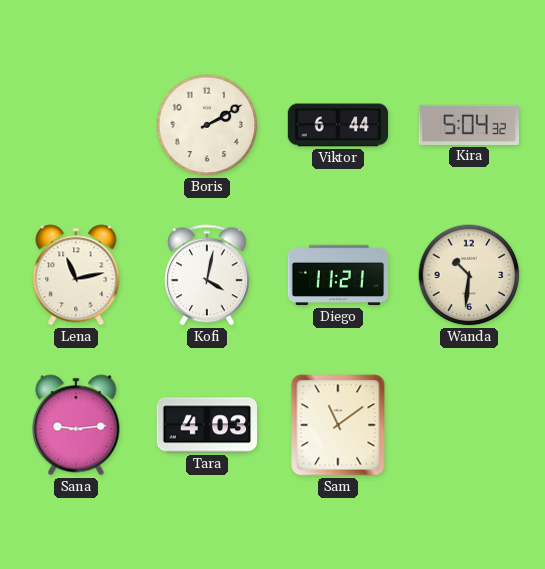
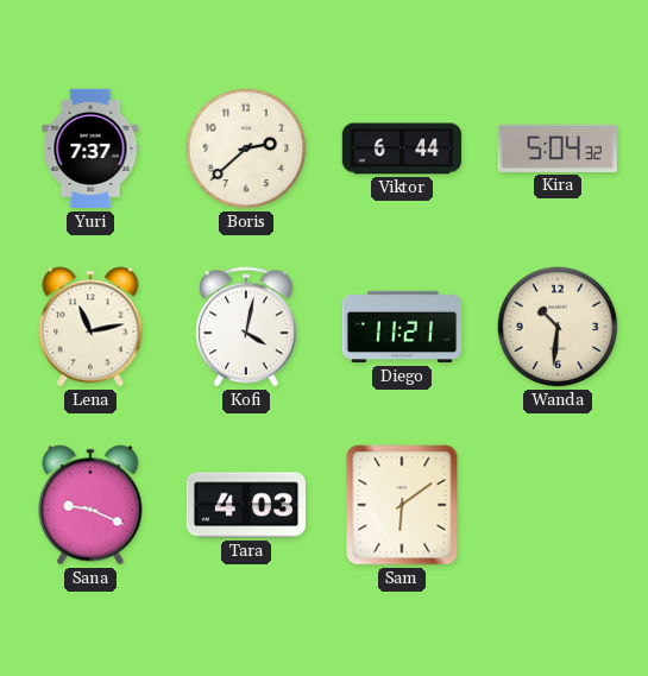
Yuri: none -> 7:37 (90, 149)
Boris: 2:10 -> 2:38 (246, 149)
Sana: 9:14 -> 9:19 (90, 505)
Sam: 11:09 -> 6:09 (402, 505)
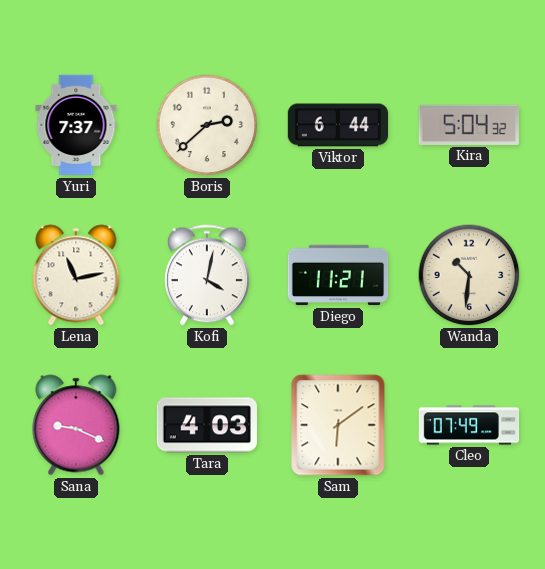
Cleo: none -> 07:49 (469, 425)
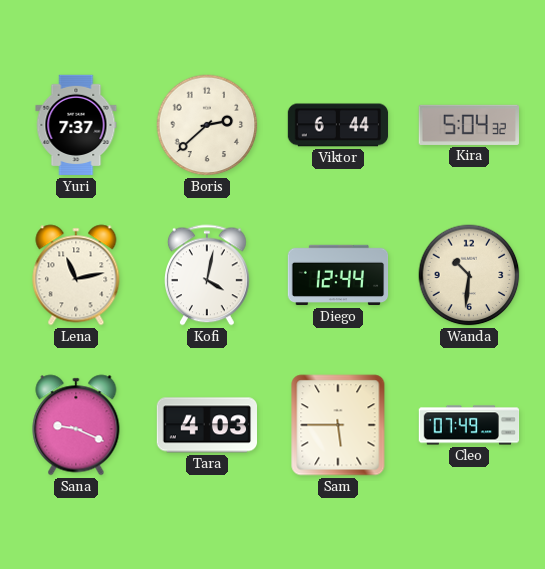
Diego: 11:21 -> 12:44 (338, 275)
Sam: 6:09 -> 5:45 (338, 425)
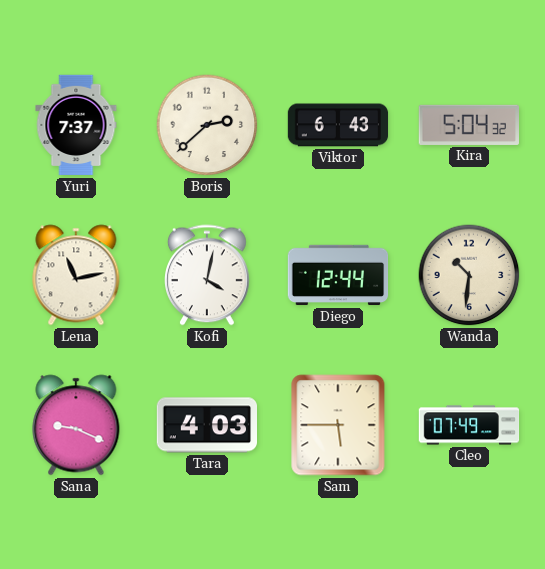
Viktor: 6:44 -> 6:43 (338, 125)
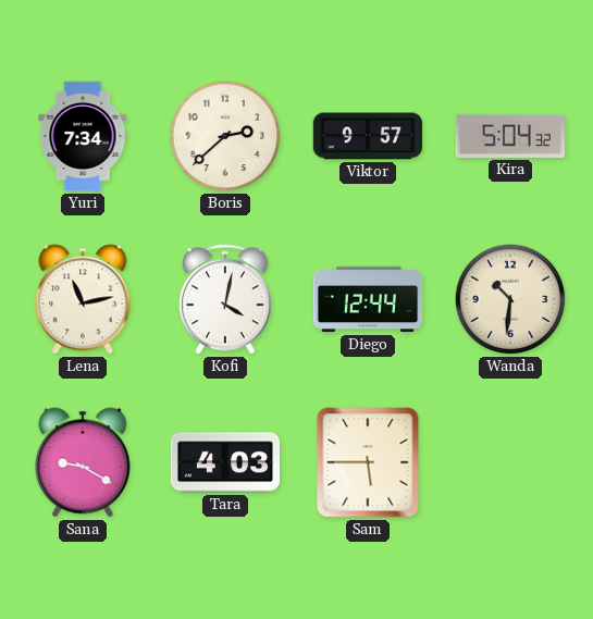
Yuri: 7:37 -> 7:34 (83, 136)
Viktor: 6:43 -> 9:57 (368, 136)
Sana: 9:19 -> 9:20 (83, 462)
Cleo: 07:49 -> none (469, 425)
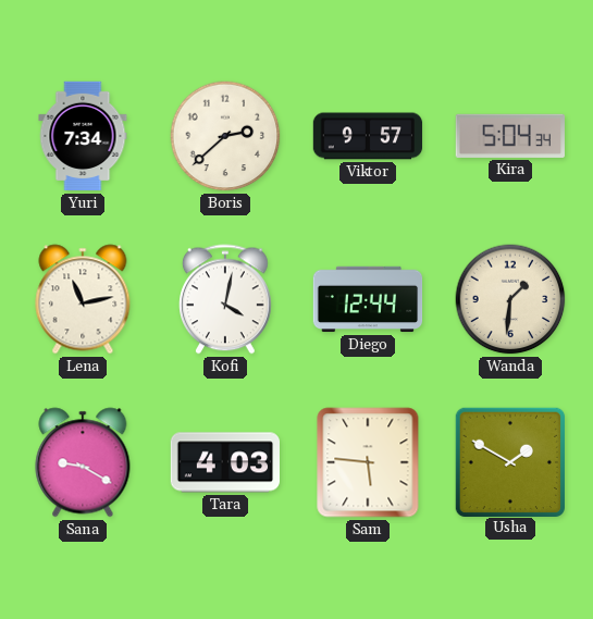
Kira: 5:04:32 -> 5:04:34 (509, 136)
Wanda: 10:31 -> 1:31 (510, 299)
Sam: 5:45 -> 5:46 (368, 462)
Usha: none -> 1:50 (509, 461)
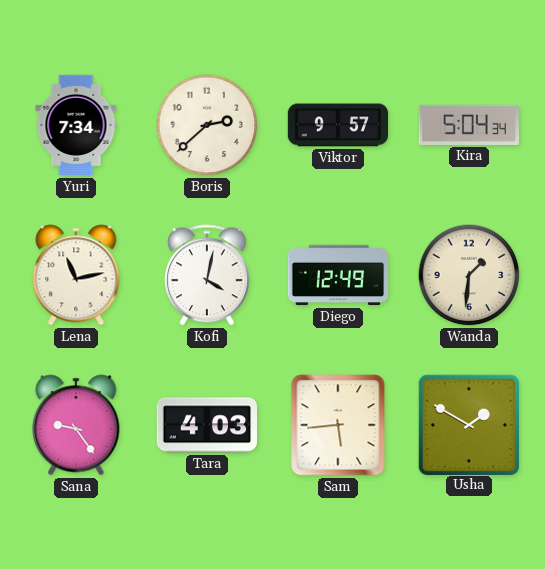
Diego: 12:44 -> 12:49 (338, 275)
Sana: 9:20 -> 9:24 (76, 425)
Sam: 5:46 -> 5:44 (338, 425)
